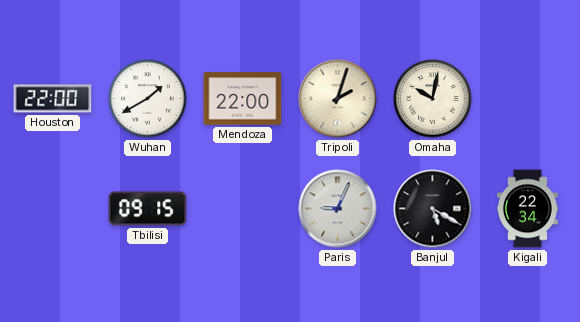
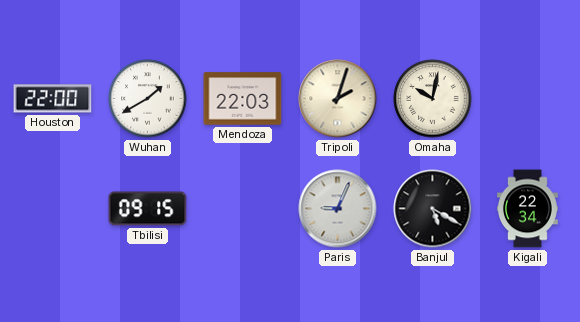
Mendoza: 22:00 -> 22:03 (243, 99)
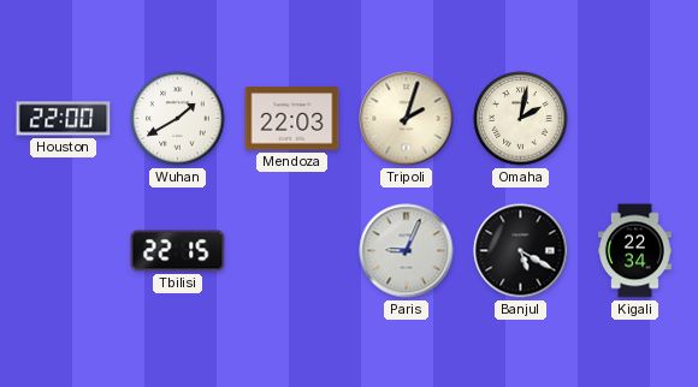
Omaha: 10:02 -> 2:02 (521, 119)
Tbilisi: 09:15 -> 22:15 (178, 251)
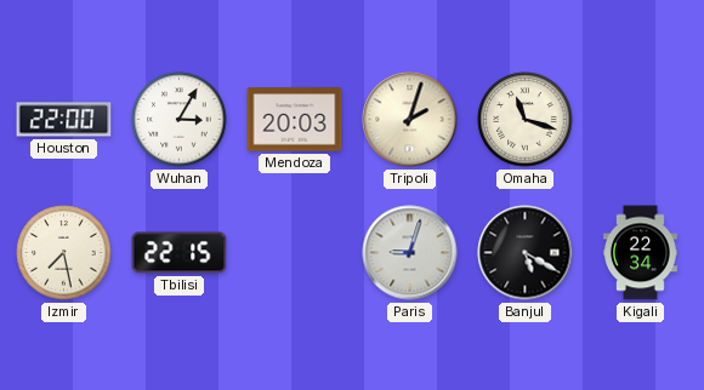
Wuhan: 1:40 -> 3:05 (180, 120)
Mendoza: 22:03 -> 20:03 (295, 120)
Omaha: 2:02 -> 11:18 (526, 120)
Izmir: none -> 7:28 (64, 253)
Paris: 9:04 -> 9:03 (410, 253)
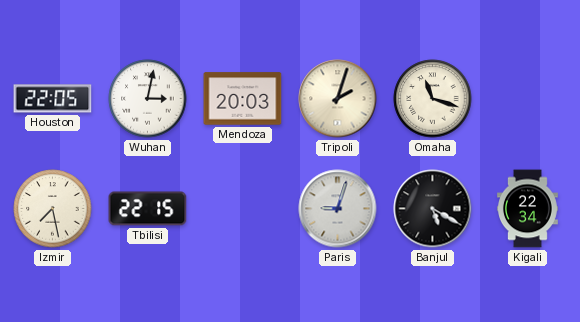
Houston: 22:00 -> 22:05 (53, 99)
Wuhan: 3:05 -> 3:02 (148, 99)
